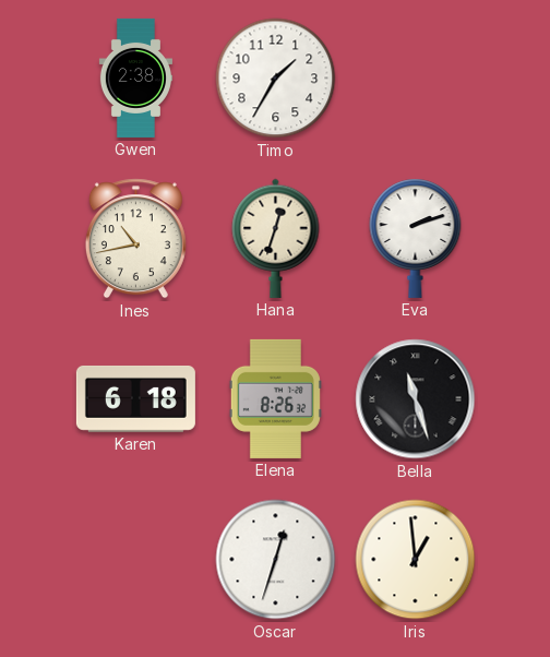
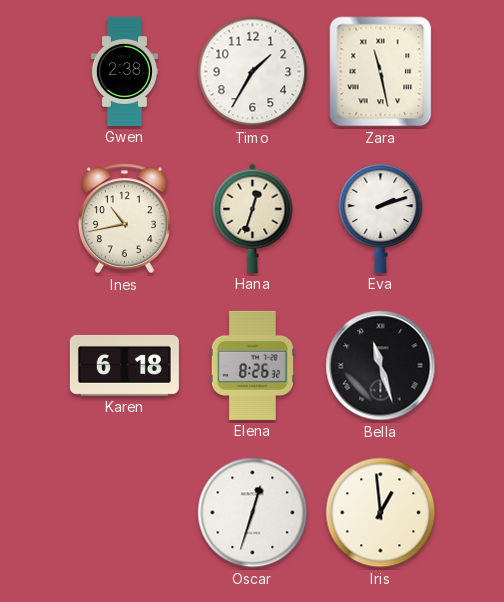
Zara: none -> 11:28 (381, 72)
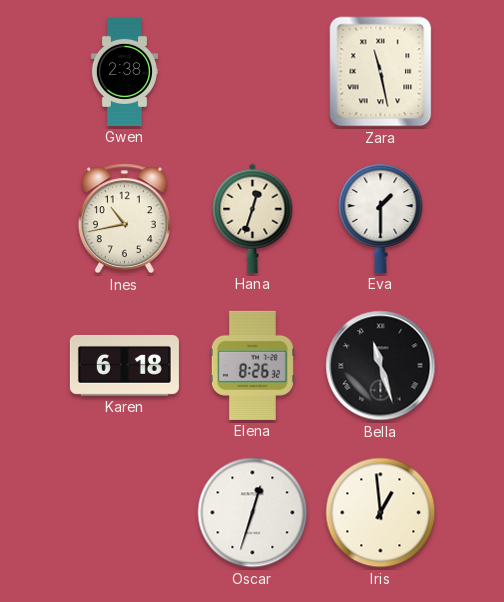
Timo: 1:35 -> none (253, 72)
Eva: 2:12 -> 1:30 (381, 218)
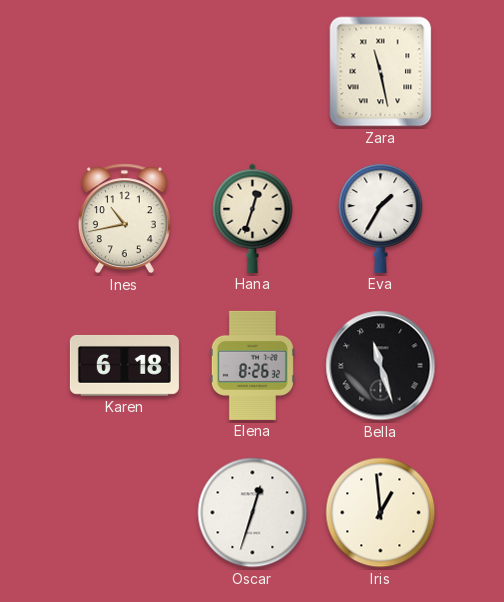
Gwen: 2:38 -> none (124, 71)
Eva: 1:30 -> 1:35 (381, 218)
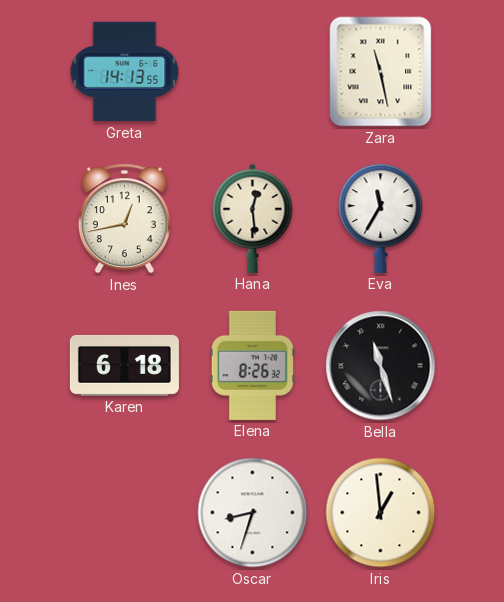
Greta: none -> 14:13 (125, 72)
Ines: 10:43 -> 12:43 (124, 219)
Hana: 12:33 -> 12:29 (253, 218)
Eva: 1:35 -> 11:35 (381, 218)
Oscar: 12:33 -> 8:33 (253, 513)
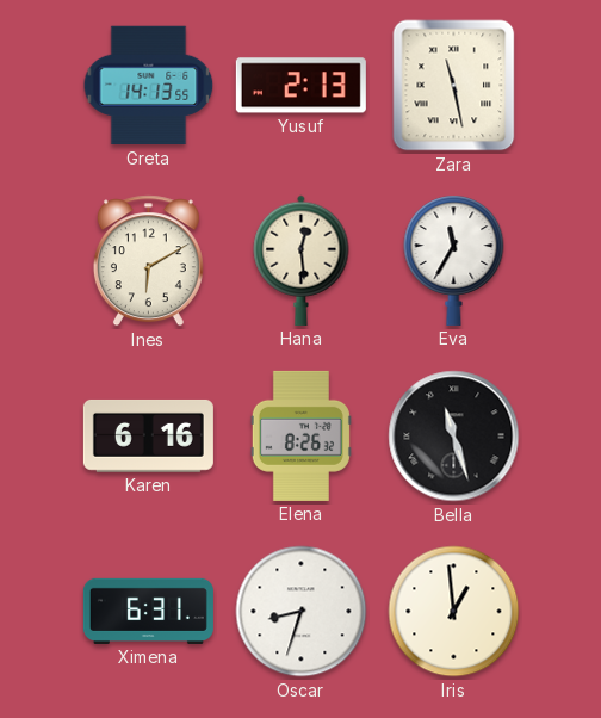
Yusuf: none -> 2:13 (300, 86)
Ines: 12:43 -> 6:10 (148, 261)
Karen: 6:18 -> 6:16 (148, 435)
Ximena: none -> 6:31 (148, 611)
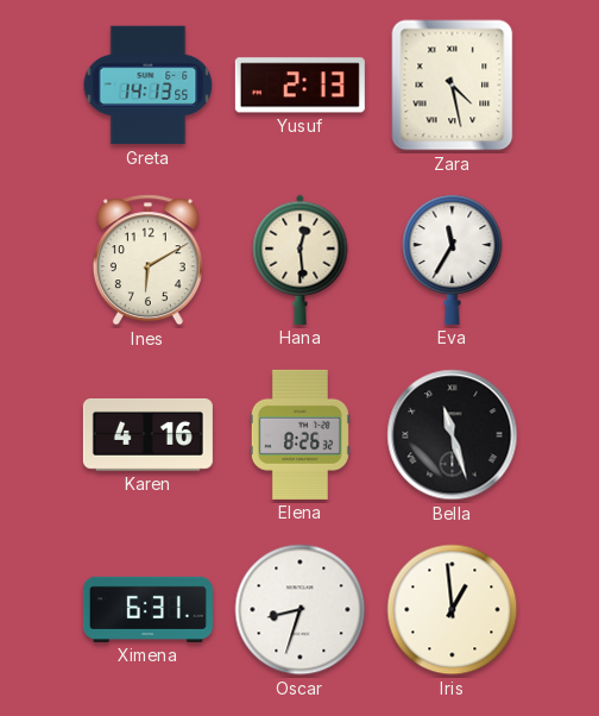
Zara: 11:28 -> 4:28 (453, 86)
Karen: 6:16 -> 4:16 (147, 434)
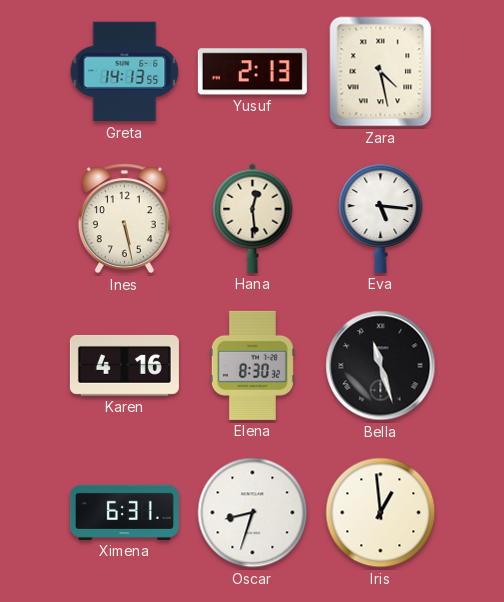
Ines: 6:10 -> 5:28 (124, 219)
Eva: 11:35 -> 5:16 (381, 218)
Elena: 8:26 -> 8:30 (252, 365)
